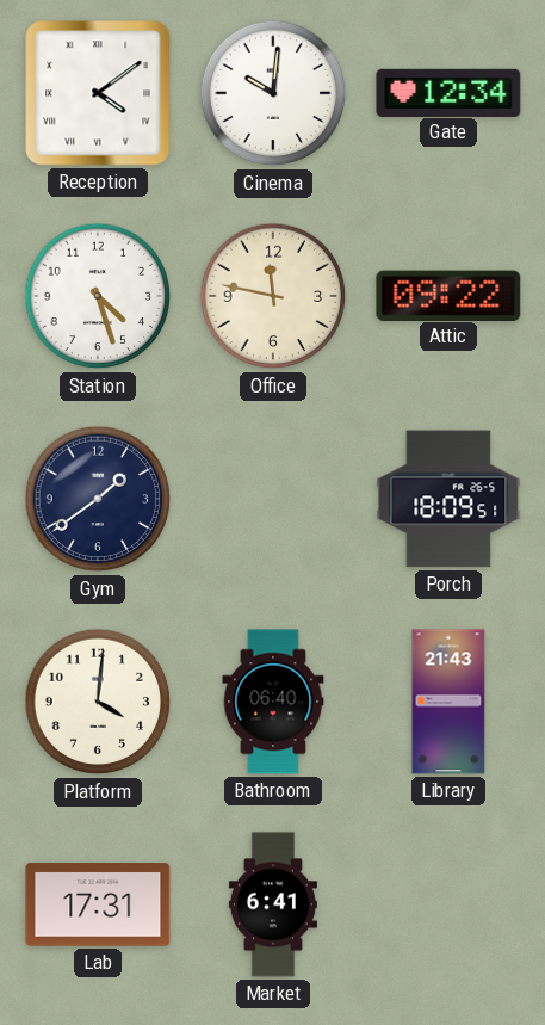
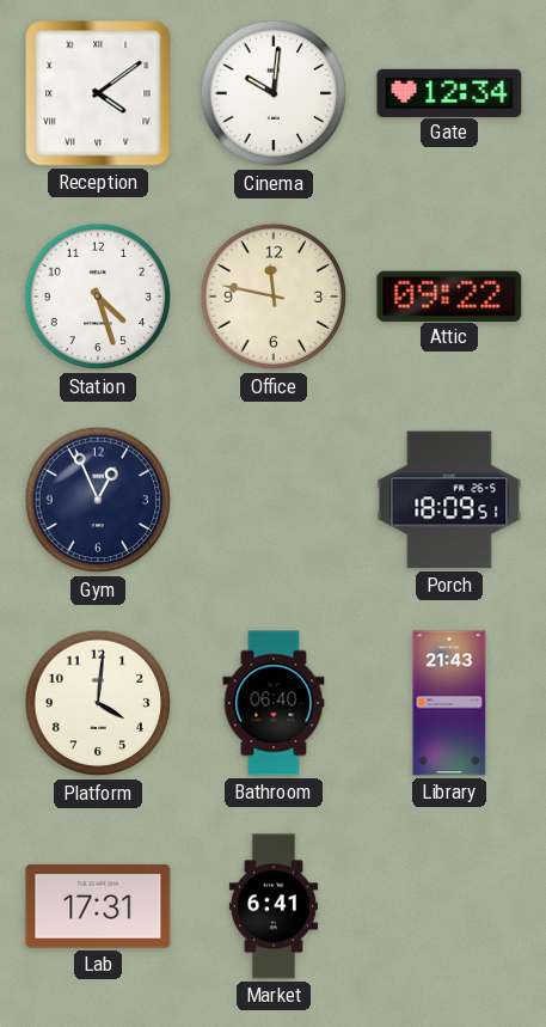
Gym: 1:39 -> 12:56 (98, 500)
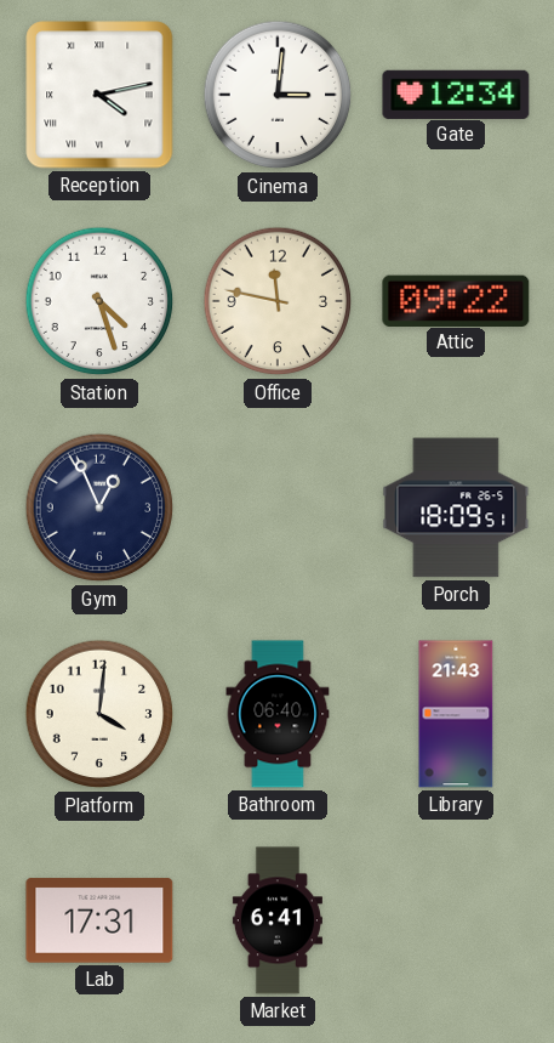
Reception: 4:09 -> 4:13 (99, 95)
Cinema: 10:01 -> 3:01 (278, 95)
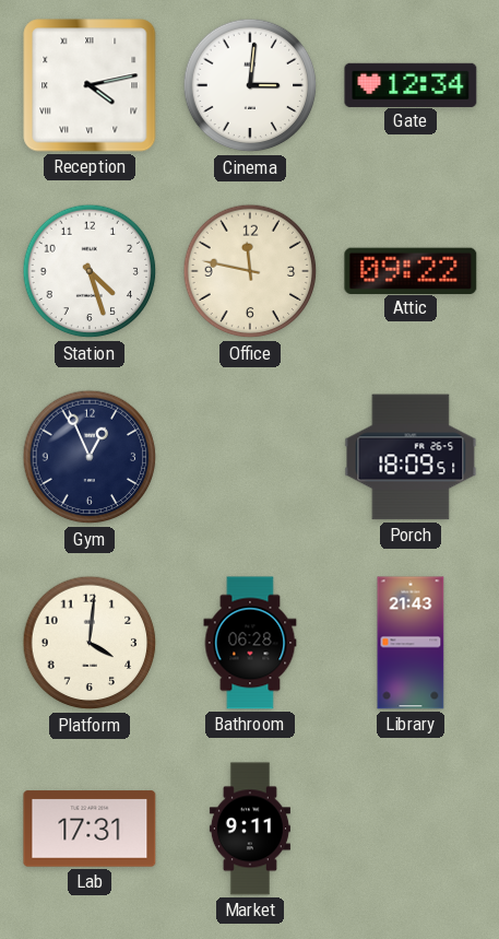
Bathroom: 06:40 -> 06:28 (250, 643)
Market: 6:41 -> 9:11 (250, 829)
